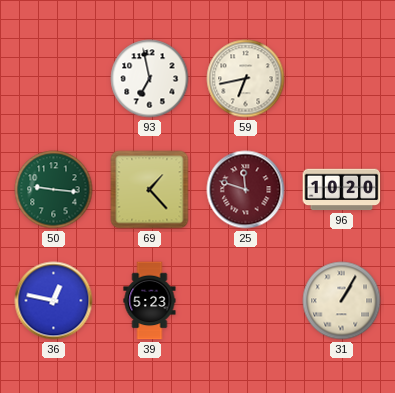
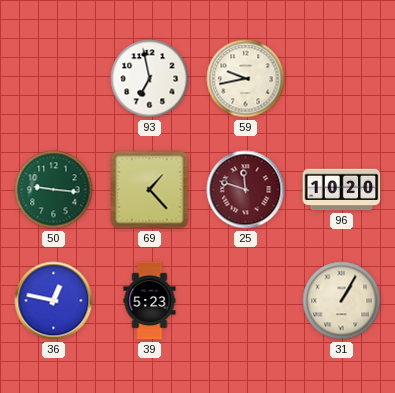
59: 6:43 -> 9:43 (246, 79)
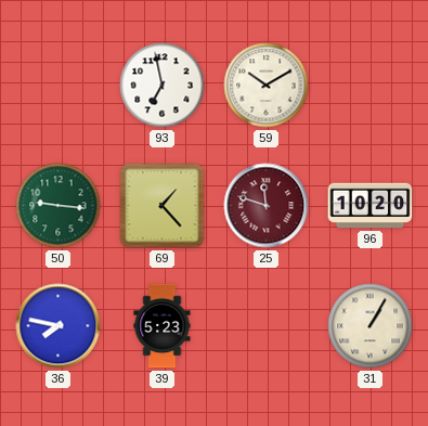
59: 9:43 -> 10:10 (267, 86)
36: 12:47 -> 7:47 (59, 326)
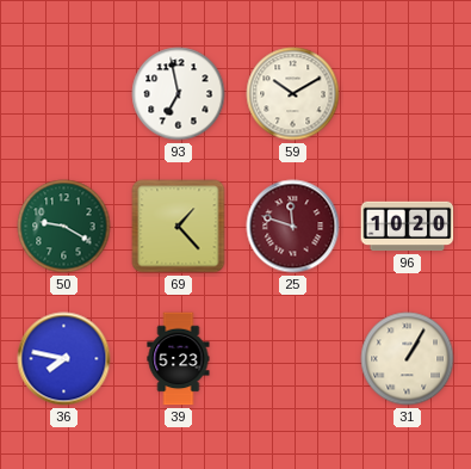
50: 9:16 -> 9:20 (64, 227)
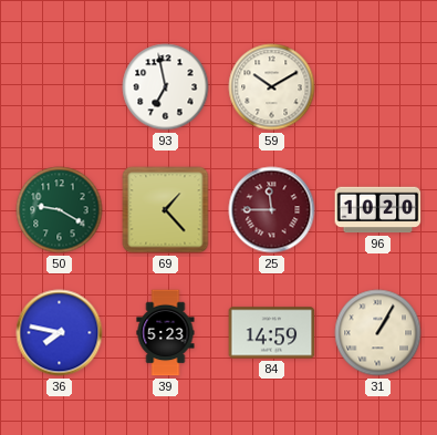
25: 11:48 -> 11:45 (272, 210)
84: none -> 14:59 (272, 333)
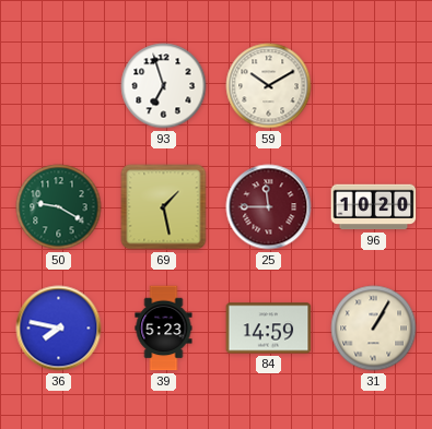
93: 6:58 -> 6:57 (164, 86)
69: 1:23 -> 1:28 (164, 207)
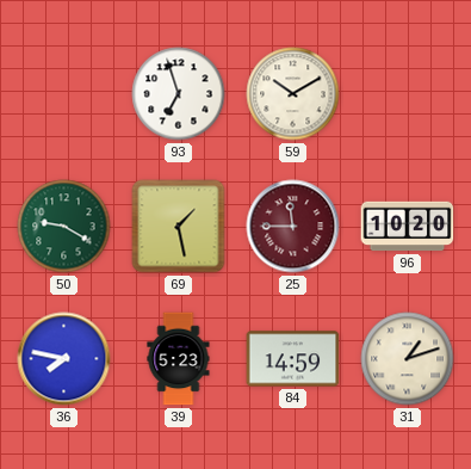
31: 1:05 -> 1:12 (408, 359)
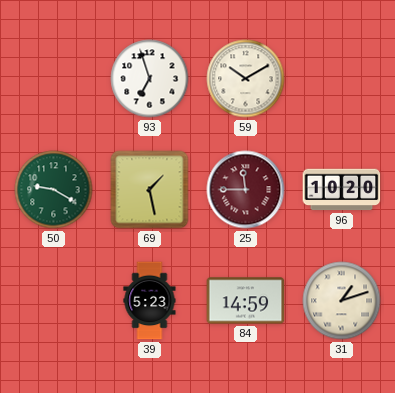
36: 7:47 -> none (64, 359)
